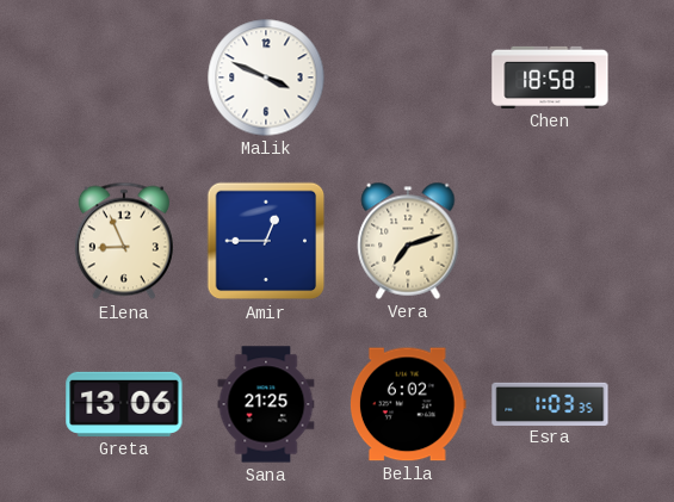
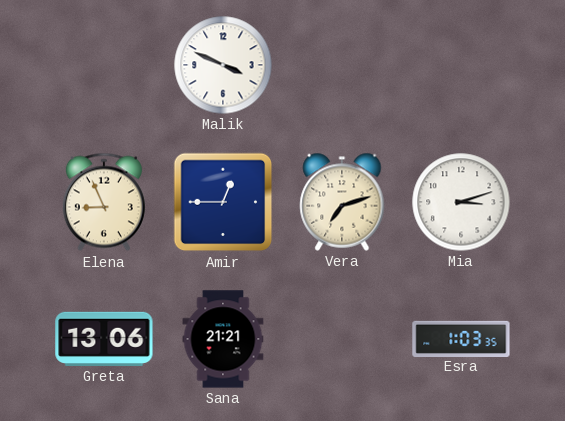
Chen: 18:58 -> none (550, 78)
Mia: none -> 3:12 (461, 202)
Sana: 21:25 -> 21:21 (223, 339)
Bella: 6:02 -> none (408, 404)
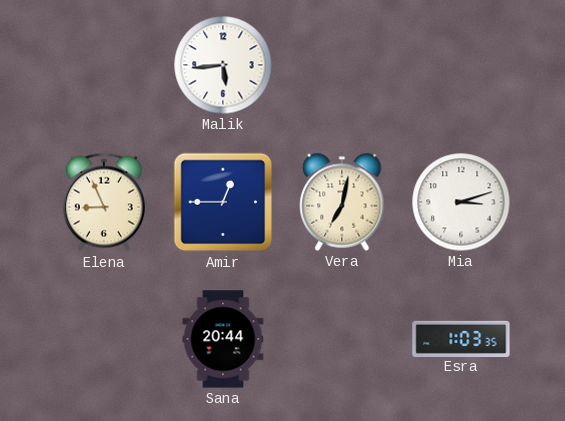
Malik: 3:49 -> 5:44 (223, 65)
Vera: 7:12 -> 7:02 (342, 202)
Greta: 13:06 -> none (104, 339)
Sana: 21:21 -> 20:44 (223, 339)
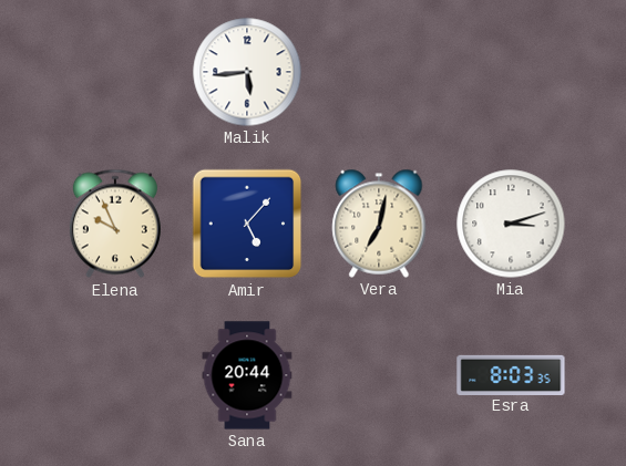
Elena: 8:56 -> 9:56 (115, 224)
Amir: 12:45 -> 5:07 (247, 224)
Esra: 1:03 -> 8:03 (511, 374)
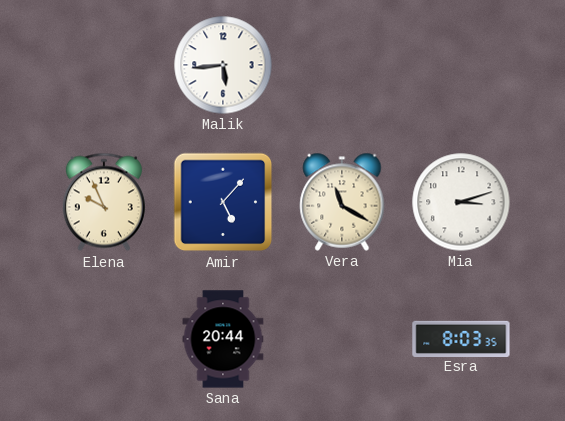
Vera: 7:02 -> 11:20 (342, 202)
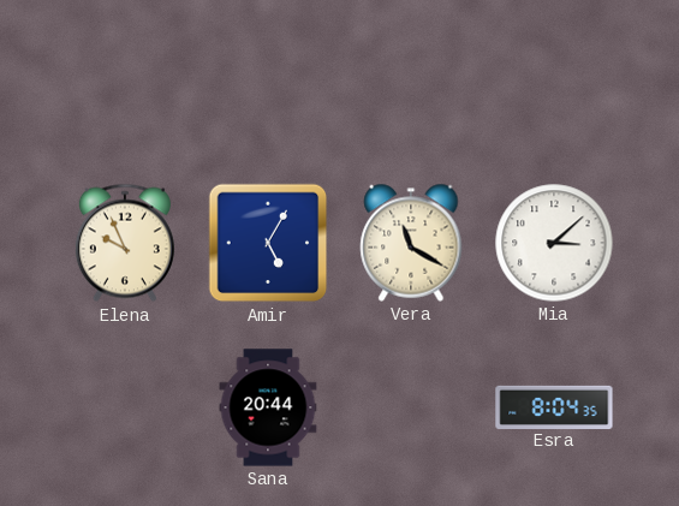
Malik: 5:44 -> none (223, 65)
Amir: 5:07 -> 5:05 (268, 243)
Mia: 3:12 -> 3:08 (554, 243)
Esra: 8:03 -> 8:04 (554, 406)
